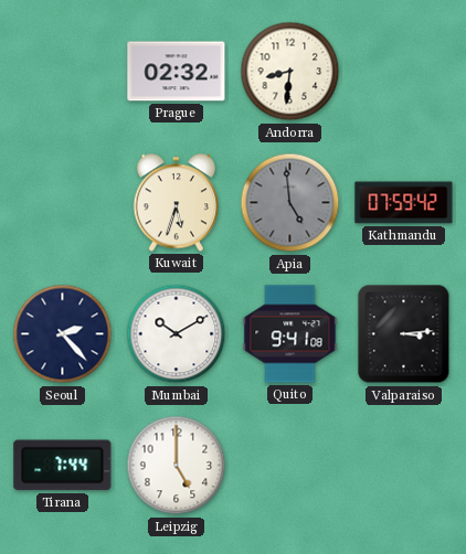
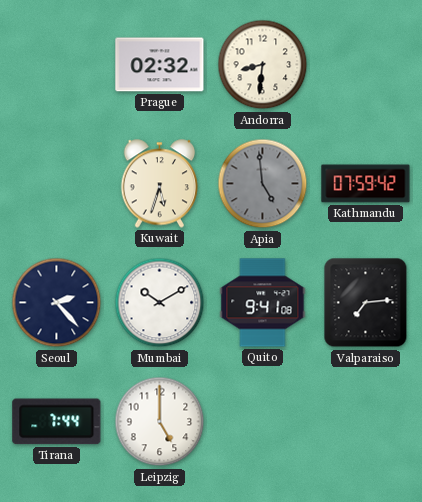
Valparaiso: 3:14 -> 7:14 (366, 303)
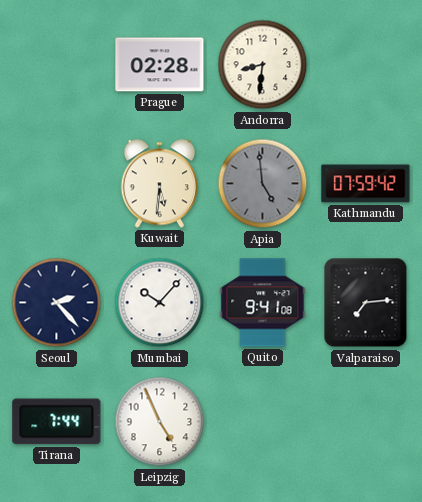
Prague: 02:32 -> 02:28 (160, 65)
Kuwait: 5:33 -> 5:31 (160, 184)
Mumbai: 10:10 -> 10:07 (160, 303)
Leipzig: 5:00 -> 4:56 (160, 422)
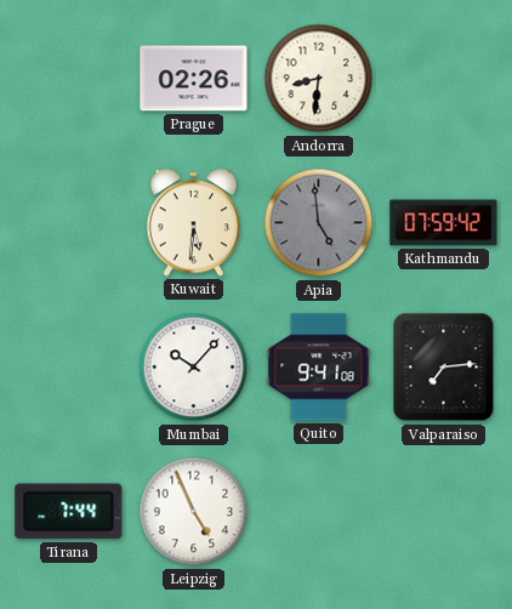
Prague: 02:28 -> 02:26 (194, 79)
Seoul: 2:23 -> none (57, 303)
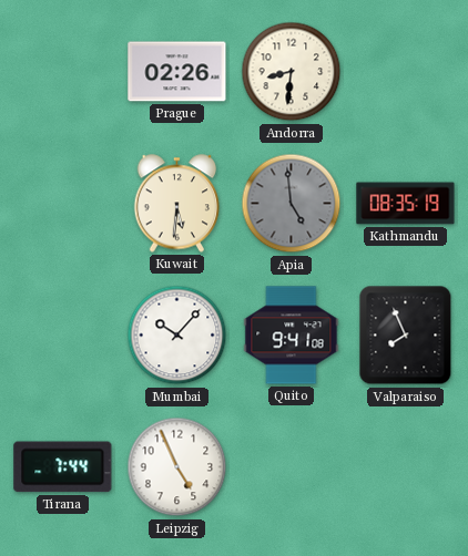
Kathmandu: 07:59 -> 08:35 (406, 204)
Valparaiso: 7:14 -> 7:56 (406, 336)
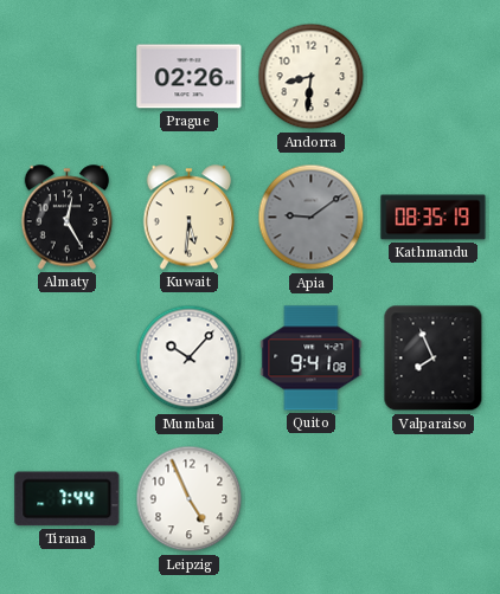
Almaty: none -> 12:25 (68, 218)
Apia: 4:59 -> 9:09 (312, 218)
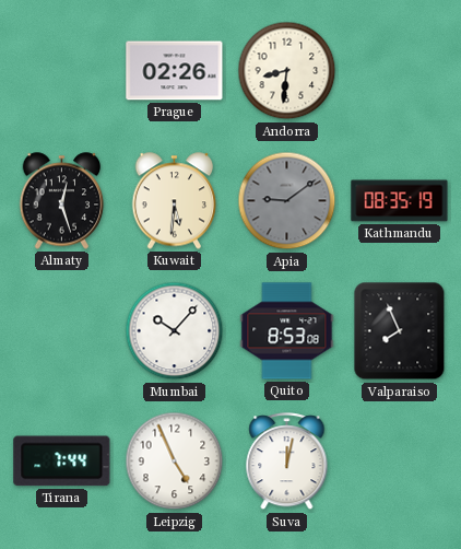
Almaty: 12:25 -> 12:27 (62, 201)
Quito: 9:41 -> 8:53 (287, 331)
Suva: none -> 12:02 (287, 462)
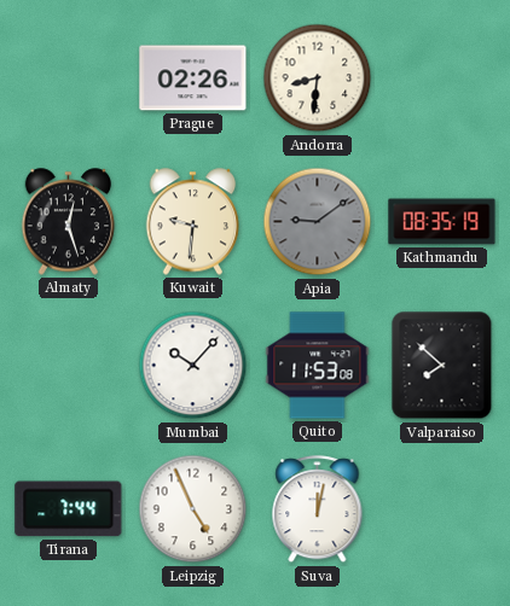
Kuwait: 5:31 -> 9:31 (193, 222)
Quito: 8:53 -> 11:53 (318, 366)
Valparaiso: 7:56 -> 7:52 (442, 366)
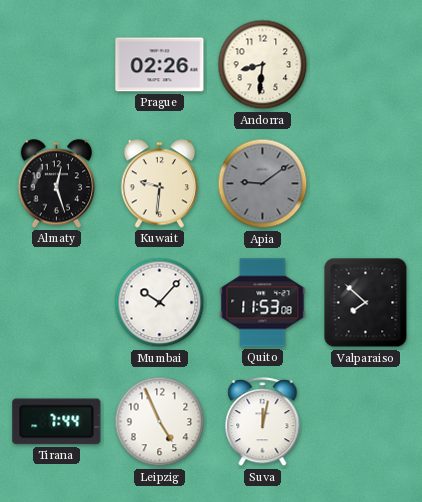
Kathmandu: 08:35 -> none (442, 222)
